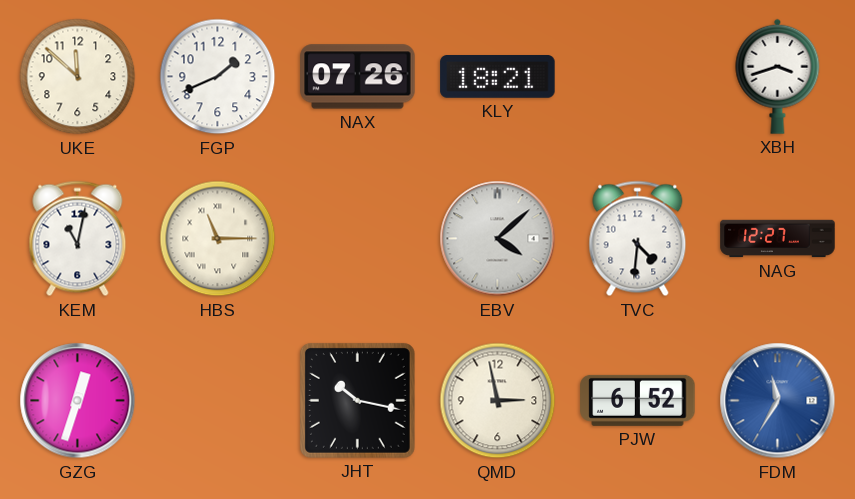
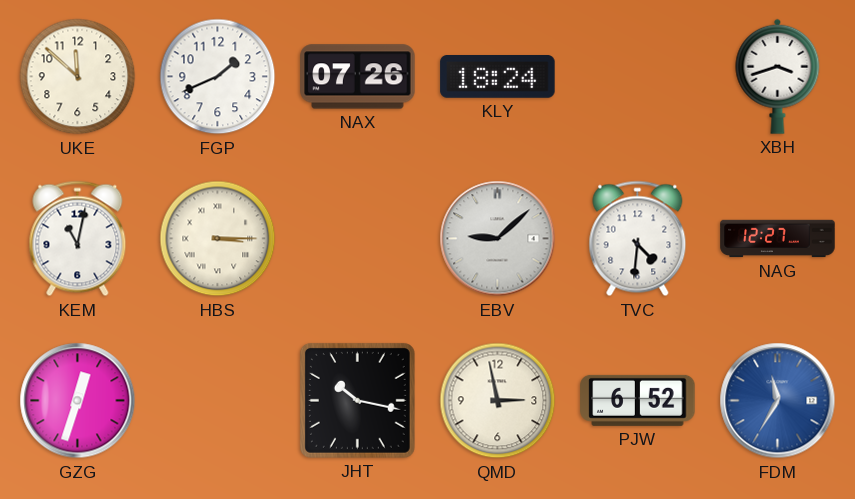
KLY: 18:21 -> 18:24 (498, 77)
HBS: 11:15 -> 3:15 (218, 239)
EBV: 4:08 -> 9:08 (498, 239)
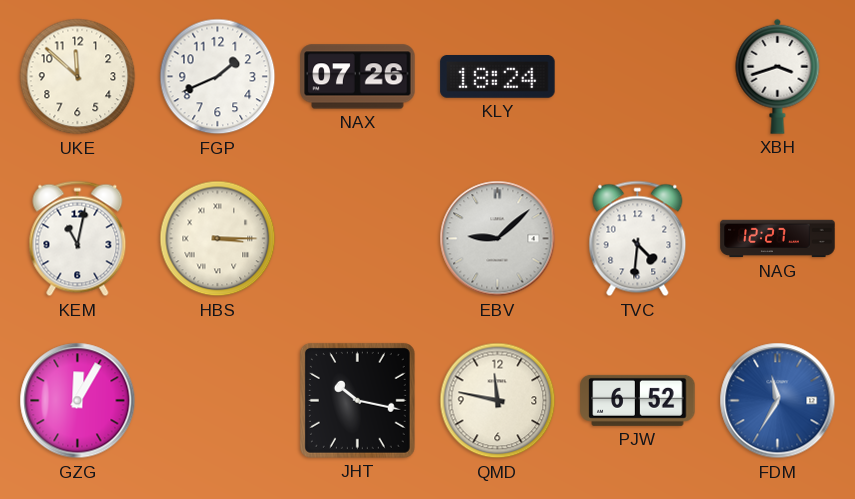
GZG: 12:33 -> 12:05 (78, 401)
QMD: 2:58 -> 11:47 (498, 401)
